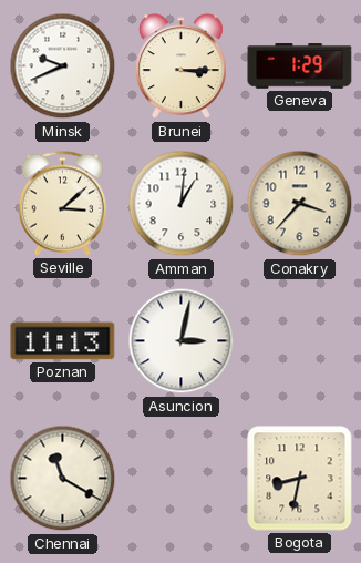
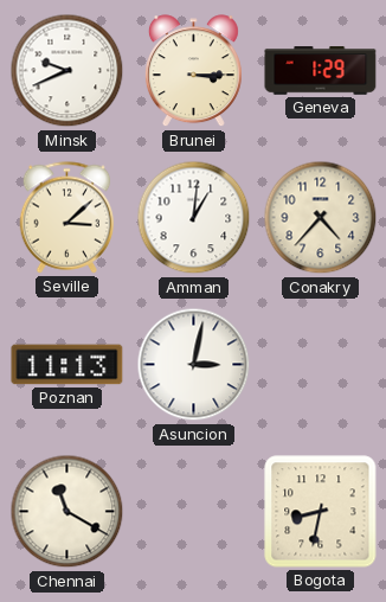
Conakry: 3:37 -> 4:37 (321, 218)
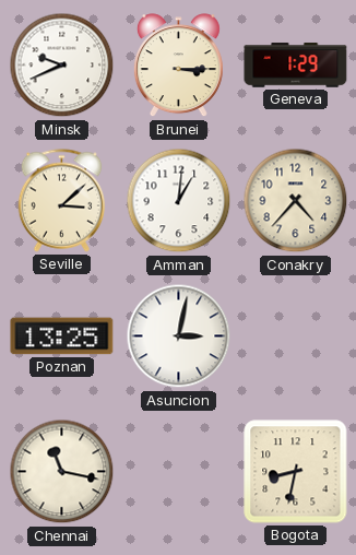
Poznan: 11:13 -> 13:25 (62, 336)
Chennai: 11:20 -> 11:17 (62, 472)
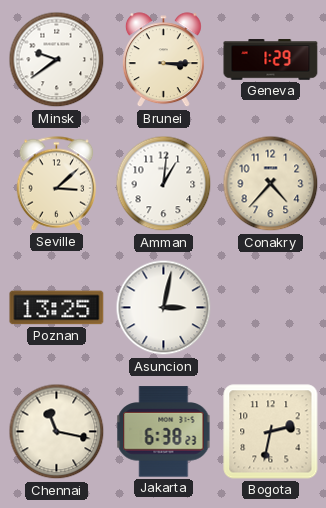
Minsk: 9:41 -> 9:39 (57, 60)
Jakarta: none -> 6:38 (164, 432)
Bogota: 8:32 -> 2:32 (271, 432)
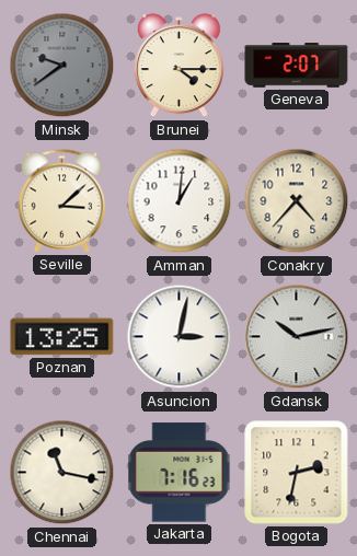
Minsk dial: white -> grey (62, 66)
Brunei: 3:15 -> 4:15 (178, 66)
Geneva: 1:29 -> 2:07 (297, 66)
Gdansk: none -> 10:13 (297, 337)
Jakarta: 6:38 -> 7:16 (180, 473)
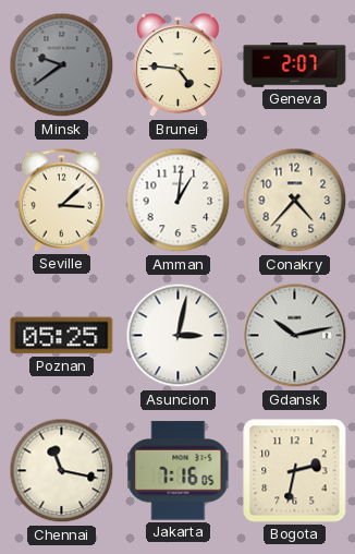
Brunei: 4:15 -> 4:46 (177, 65)
Poznan: 13:25 -> 05:25 (62, 336)
Jakarta: 7:16:23 -> 7:16:05 (179, 471)
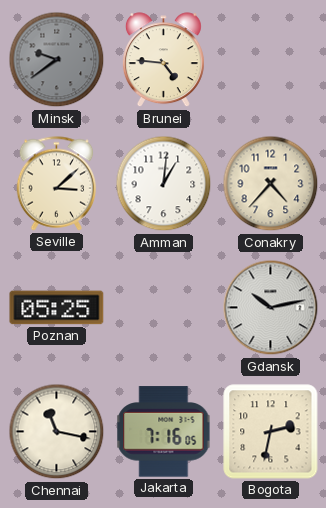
Geneva: 2:07 -> none (295, 65)
Asuncion: 3:02 -> none (179, 336)
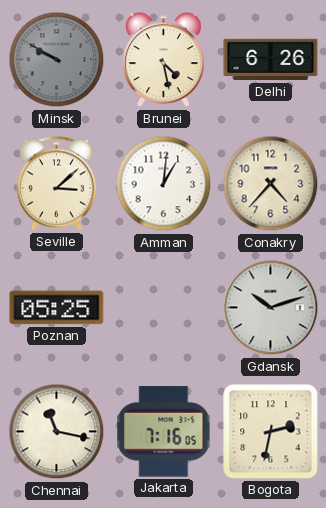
Minsk: 9:39 -> 9:50 (57, 60)
Brunei: 4:46 -> 4:28 (163, 60)
Delhi: none -> 6:26 (271, 60)
Gdansk: 10:13 -> 10:12 (271, 308)
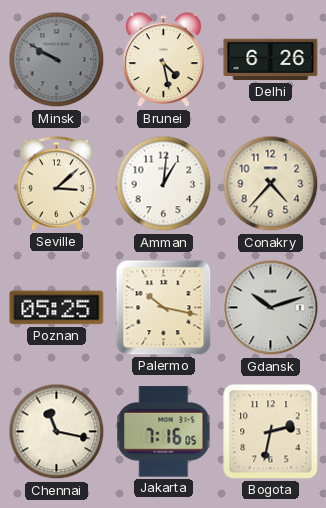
Palermo: none -> 10:17 (164, 308)
